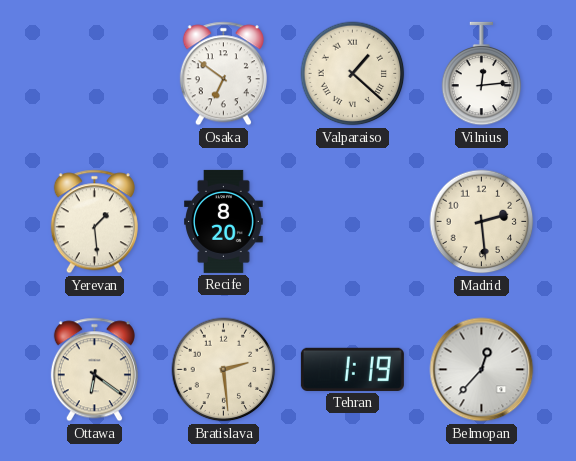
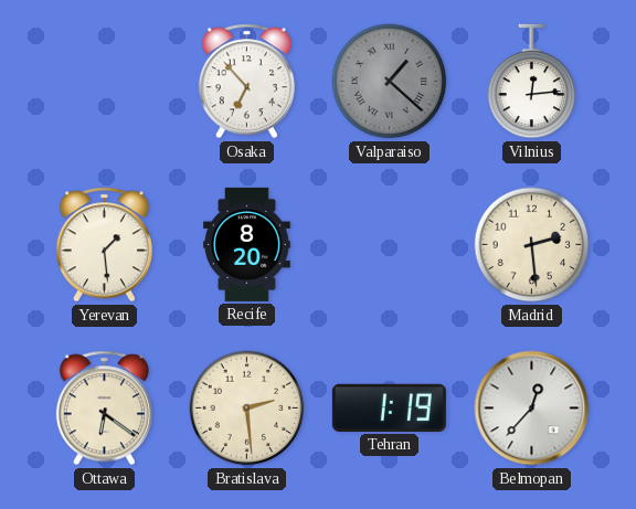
Osaka: 6:51 -> 6:53 (246, 82)
Valparaiso dial: cream -> grey (390, 82)
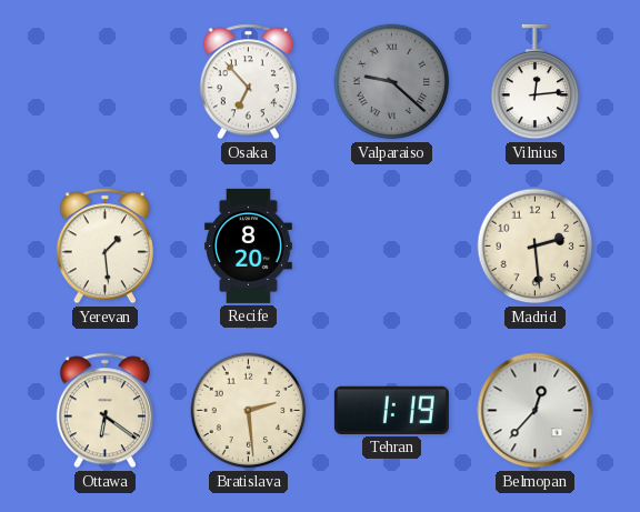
Valparaiso: 1:22 -> 9:22 (392, 82)
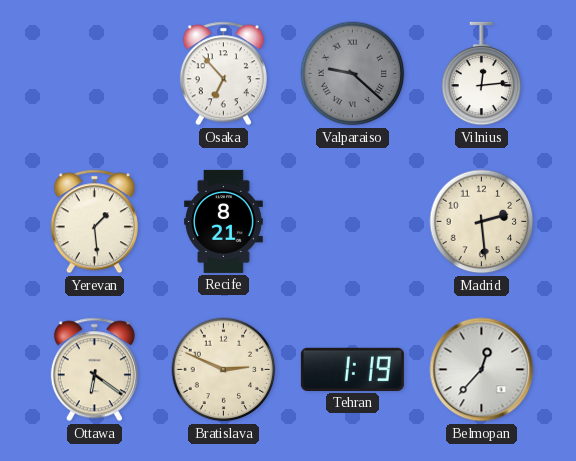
Recife: 8:20 -> 8:21 (224, 221)
Bratislava: 2:29 -> 2:49 (224, 370)
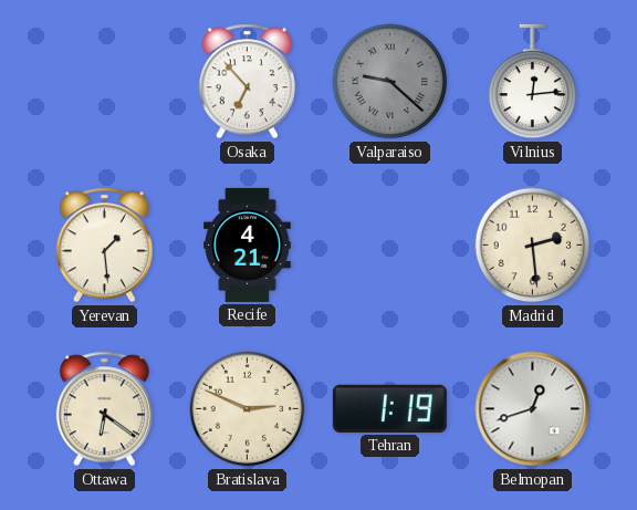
Recife: 8:21 -> 4:21 (248, 244)
Belmopan: 12:37 -> 12:42 (533, 409)
